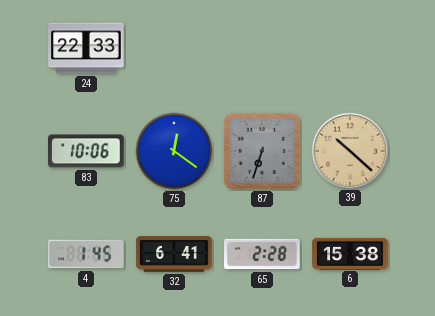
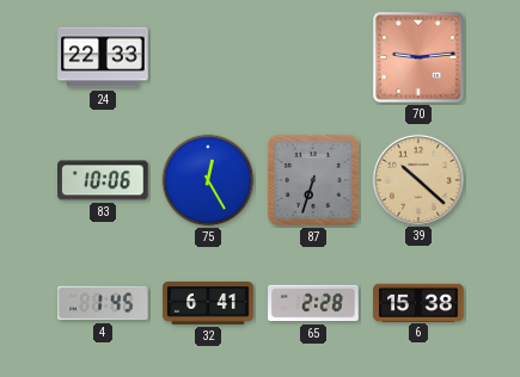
70: none -> 9:14 (418, 57)
75: 12:21 -> 12:25 (208, 180)
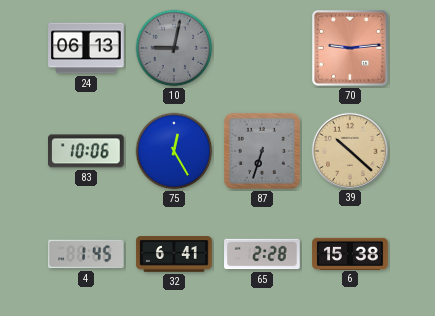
24: 22:33 -> 06:13 (86, 48)
10: none -> 9:02 (174, 48)
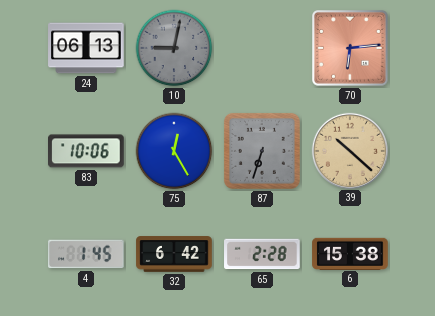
70: 9:14 -> 6:14 (350, 48)
32: 6:41 -> 6:42 (174, 254)
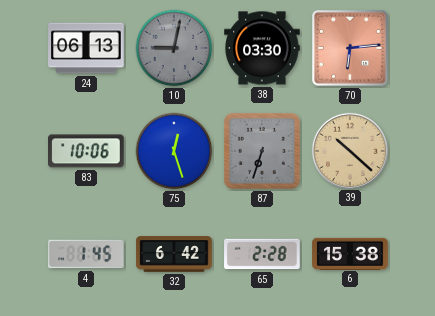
38: none -> 03:30 (262, 48)
75: 12:25 -> 12:27 (174, 151)
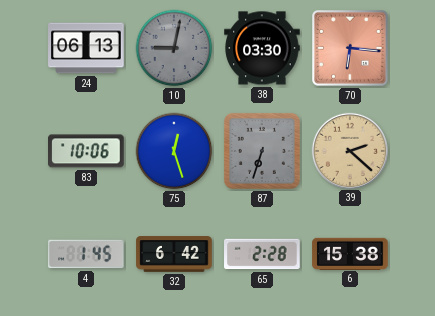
70: 6:14 -> 6:16 (350, 48)
39: 10:22 -> 2:22 (349, 150)
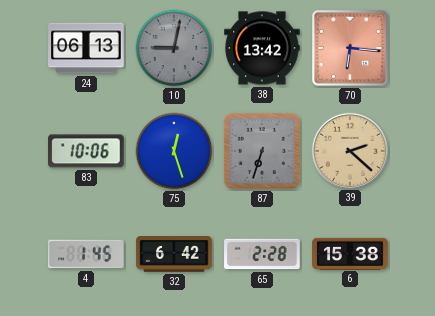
38: 03:30 -> 13:42 (262, 48)
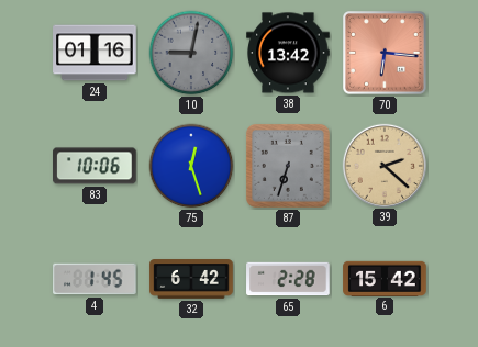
24: 06:13 -> 01:16 (95, 53)
6: 15:38 -> 15:42 (385, 278)
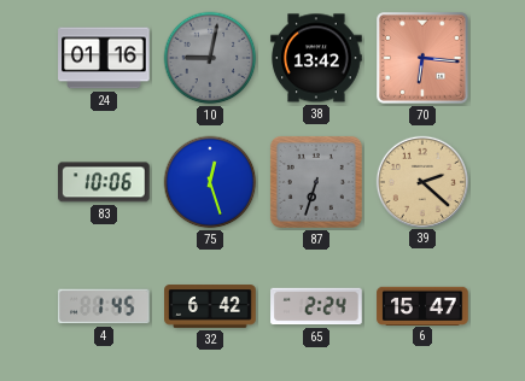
65: 2:28 -> 2:24 (316, 306)
6: 15:42 -> 15:47 (422, 305)
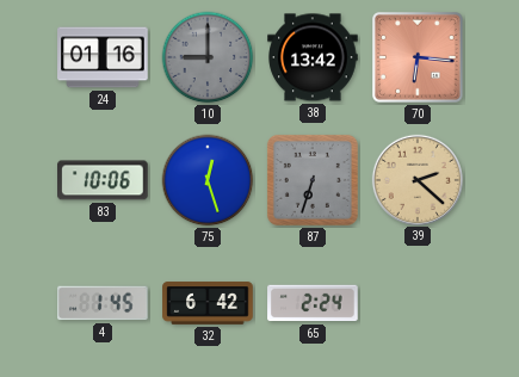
10: 9:02 -> 9:00 (208, 57)
6: 15:47 -> none (422, 305)
